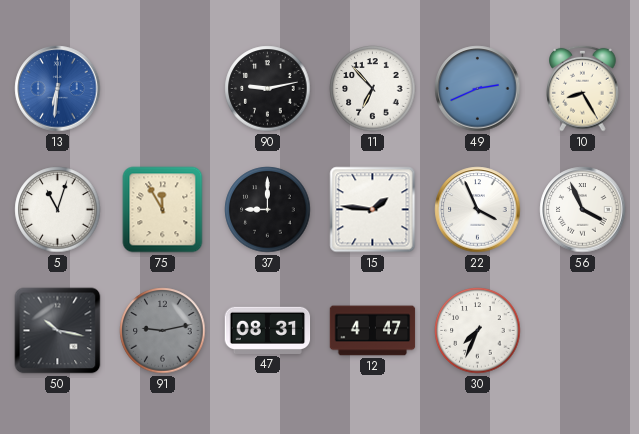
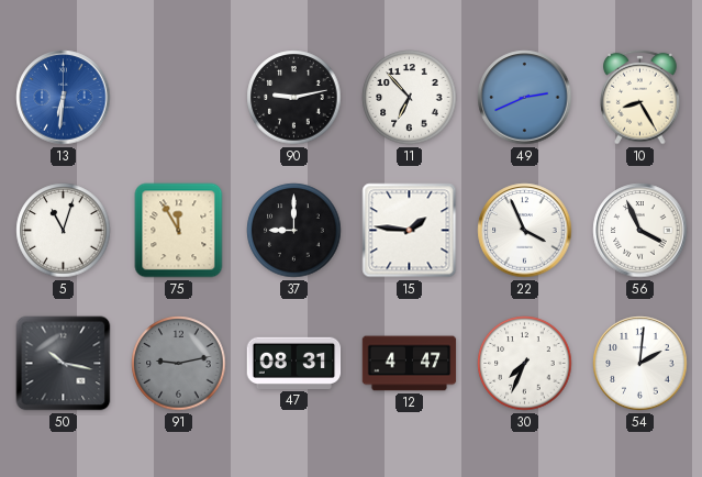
54: none -> 2:01 (640, 364)
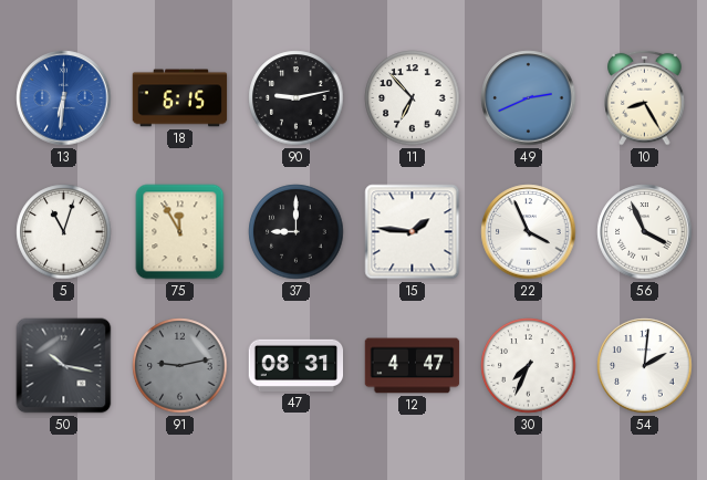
18: none -> 6:15 (180, 98)
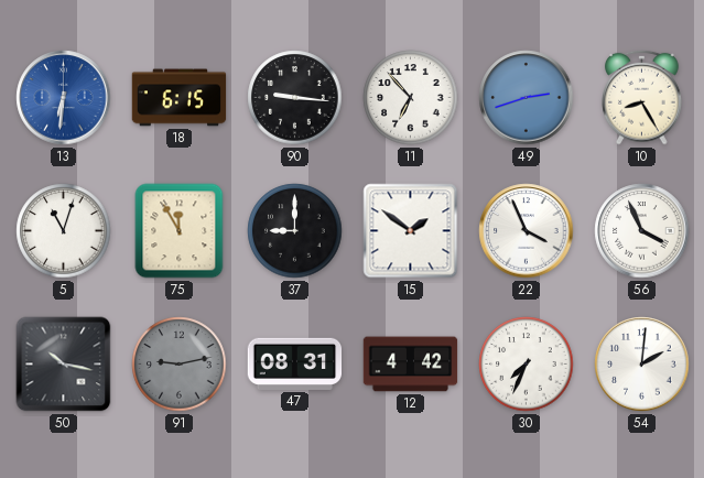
90: 9:13 -> 9:16 (295, 98)
49: 2:41 -> 2:42 (527, 98)
15: 1:46 -> 1:51 (411, 231)
12: 4:47 -> 4:42 (411, 365)
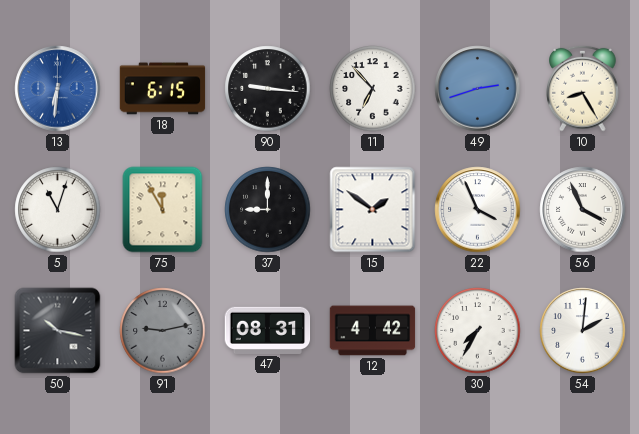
30: 7:34 -> 7:35 (478, 331)
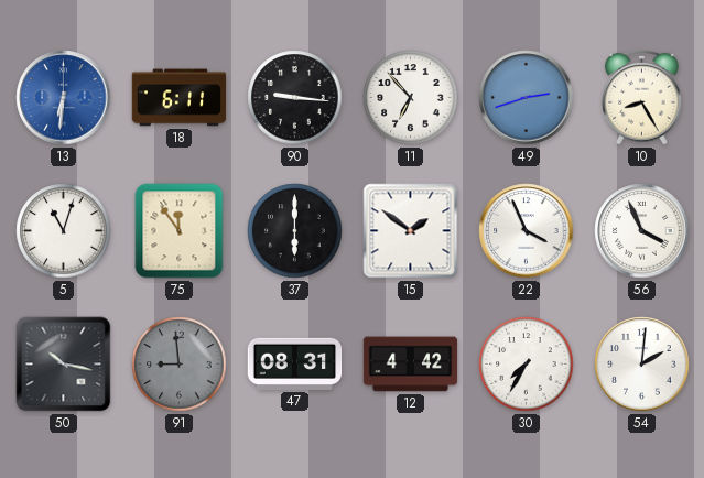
18: 6:15 -> 6:11 (180, 98)
75: 11:55 -> 11:54 (180, 231)
37: 9:00 -> 6:00 (295, 231)
91: 9:13 -> 8:59 (180, 365)
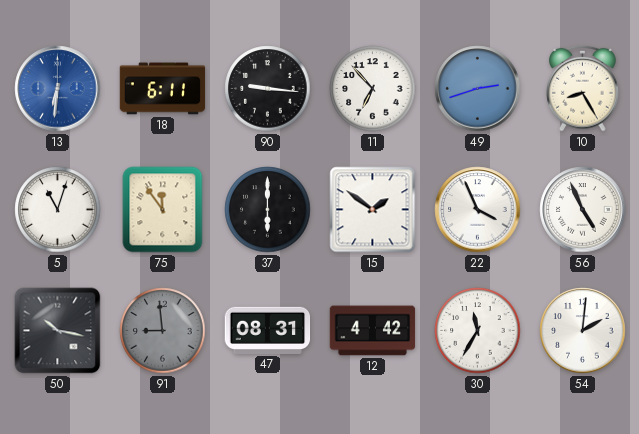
56: 3:56 -> 4:56 (583, 210)
30: 7:35 -> 11:35 (478, 331)
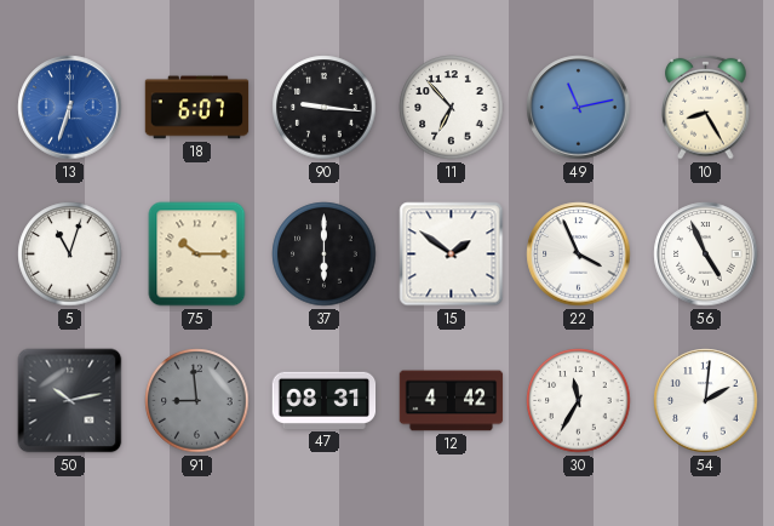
13: 6:31 -> 6:33 (70, 108)
18: 6:11 -> 6:07 (197, 108)
49: 2:42 -> 11:13 (579, 108)
75: 11:54 -> 10:15 (197, 255)
50: 10:17 -> 10:13 (70, 401)
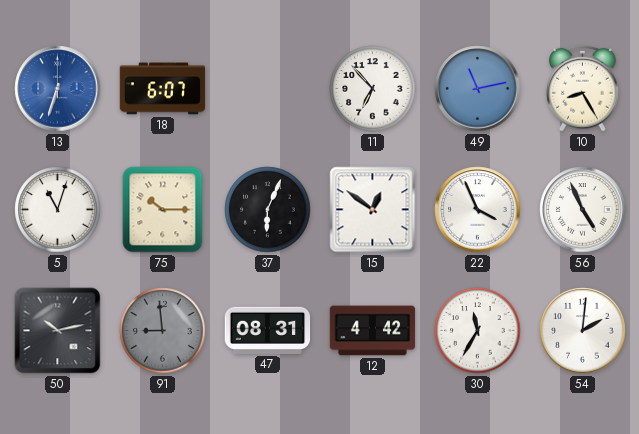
90: 9:16 -> none (325, 108)
37: 6:00 -> 6:04 (268, 210)
15: 1:51 -> 12:51 (373, 210)
